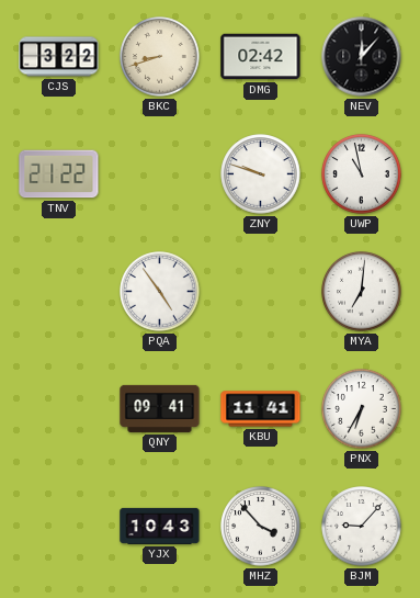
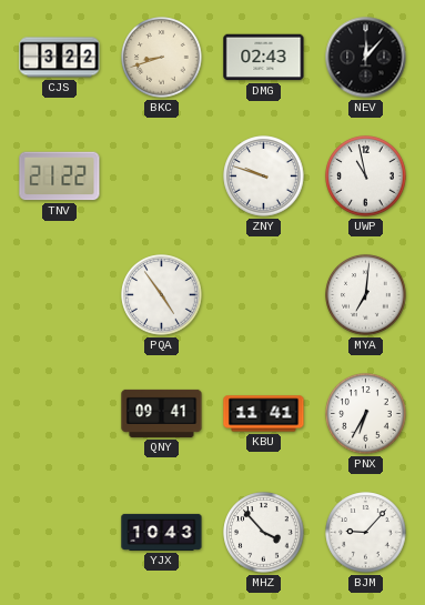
DMG: 02:42 -> 02:43 (264, 58)
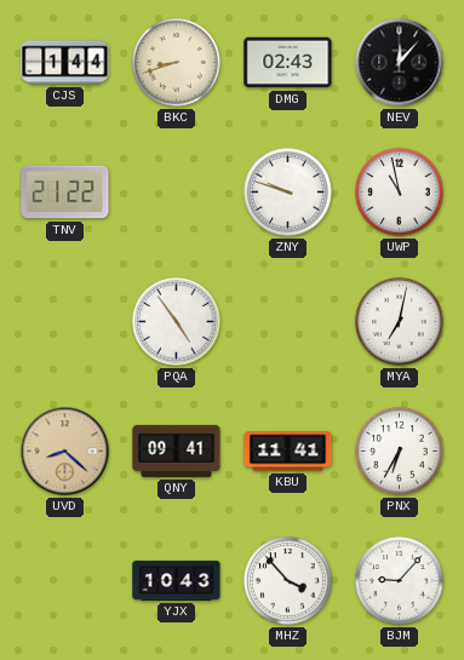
CJS: 3:22 -> 1:44 (65, 63)
MYA: 7:01 -> 7:02 (400, 322)
UVD: none -> 8:22 (65, 452)
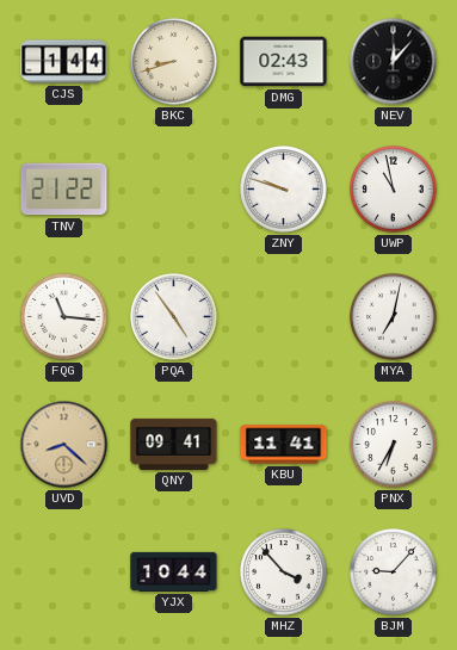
FQG: none -> 11:16 (64, 317)
YJX: 10:43 -> 10:44 (174, 571)
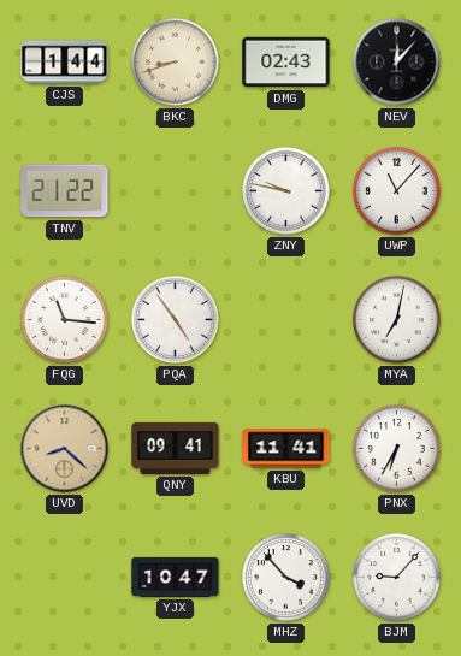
ZNY: 9:48 -> 9:47 (286, 191)
UWP: 10:58 -> 11:07 (397, 191)
YJX: 10:44 -> 10:47 (176, 577)
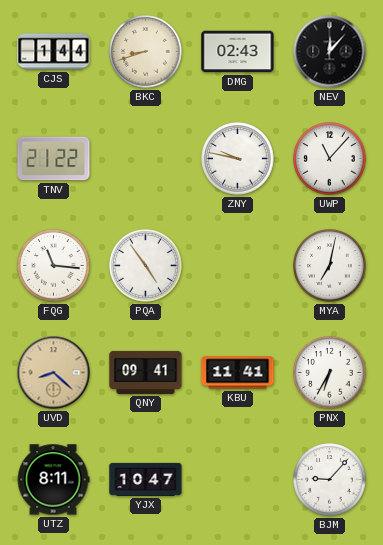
UTZ: none -> 8:11 (53, 480)
MHZ: 3:53 -> none (286, 578)
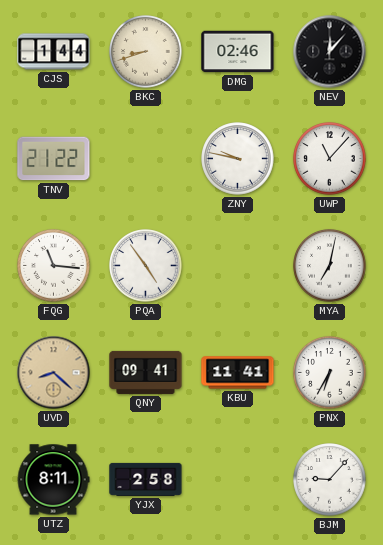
DMG: 02:43 -> 02:46 (238, 52)
YJX: 10:47 -> 2:58 (146, 479)
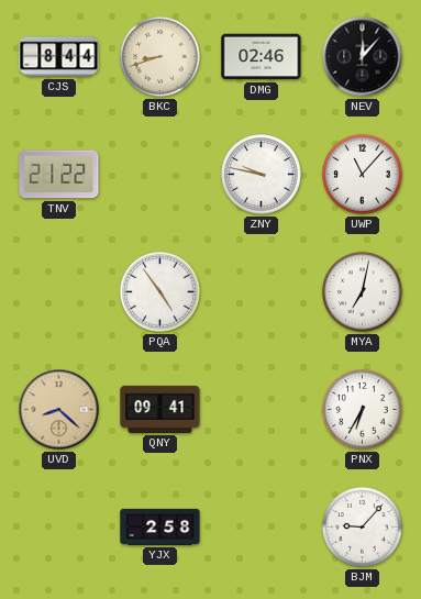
CJS: 1:44 -> 8:44 (59, 57)
FQG: 11:16 -> none (54, 266)
KBU: 11:41 -> none (238, 373)
UTZ: 8:11 -> none (53, 480)
